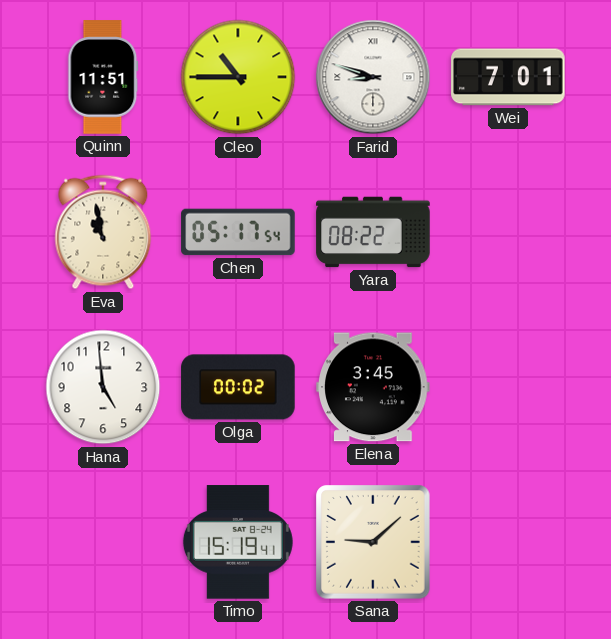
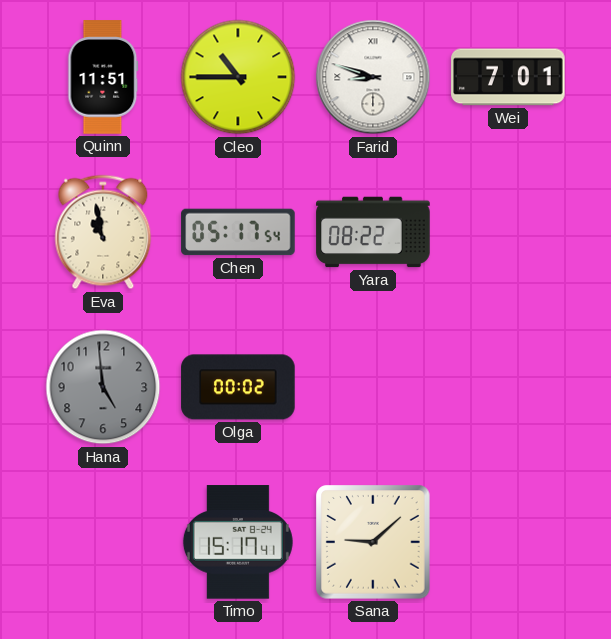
Hana dial: white -> grey (103, 387)
Elena: 3:45 -> none (373, 387)
Timo: 15:19 -> 15:17 (238, 542)
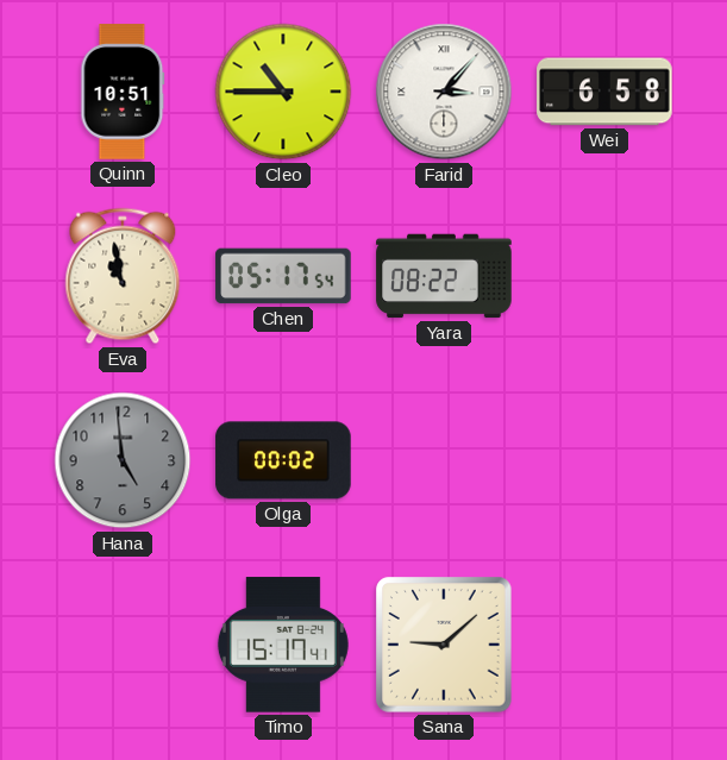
Quinn: 11:51 -> 10:51 (123, 92)
Farid: 8:48 -> 3:07 (444, 92)
Wei: 7:01 -> 6:58 (604, 92)
